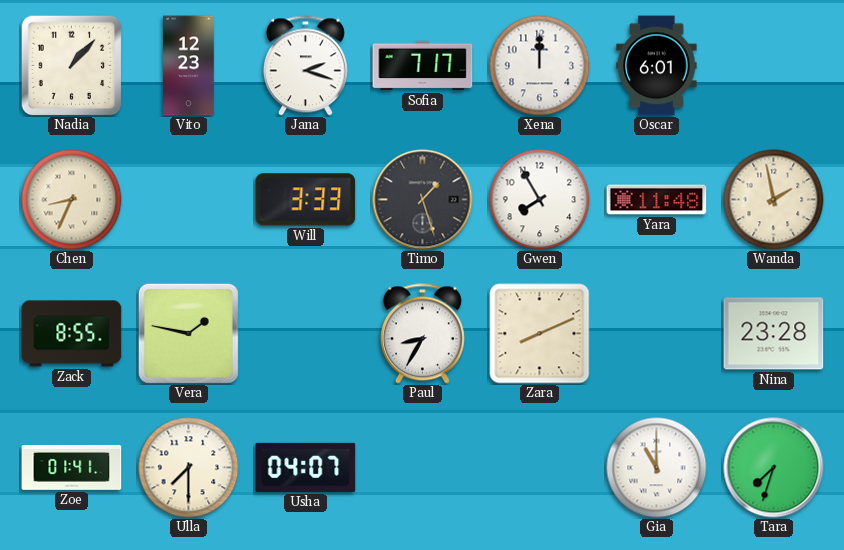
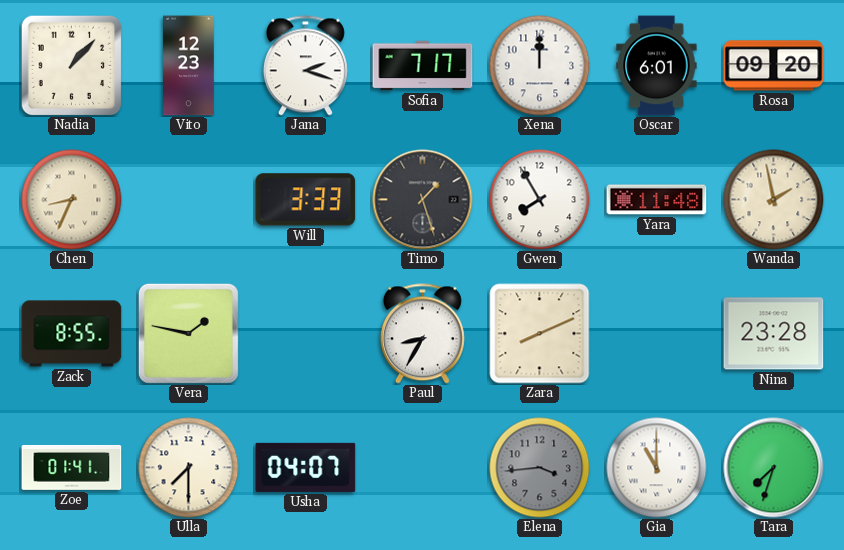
Rosa: none -> 09:20 (774, 66)
Elena: none -> 3:44 (540, 468)
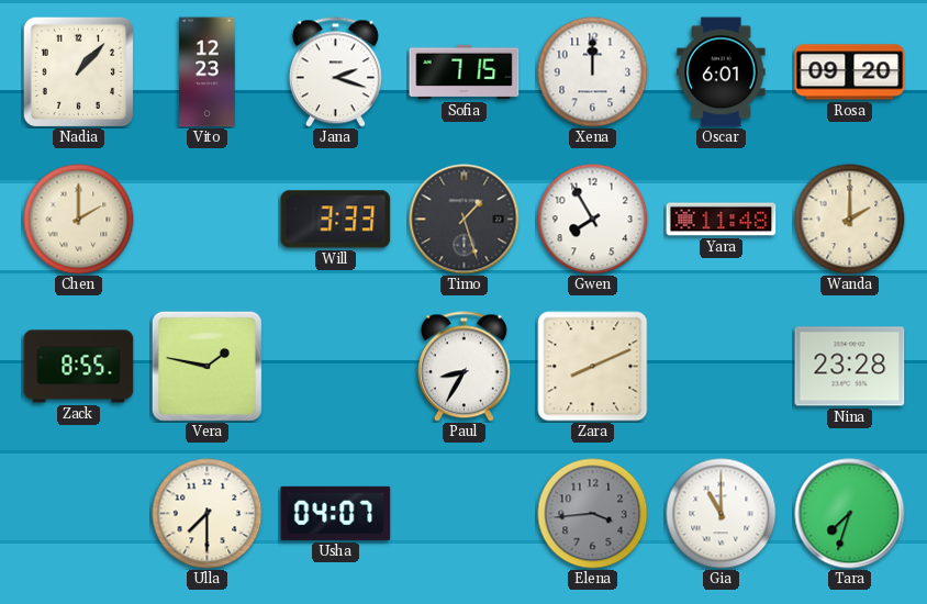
Sofia: 7:17 -> 7:15 (465, 72)
Chen: 8:34 -> 2:00 (79, 220)
Wanda: 1:58 -> 2:00 (850, 220)
Zoe: 01:41 -> none (72, 467)
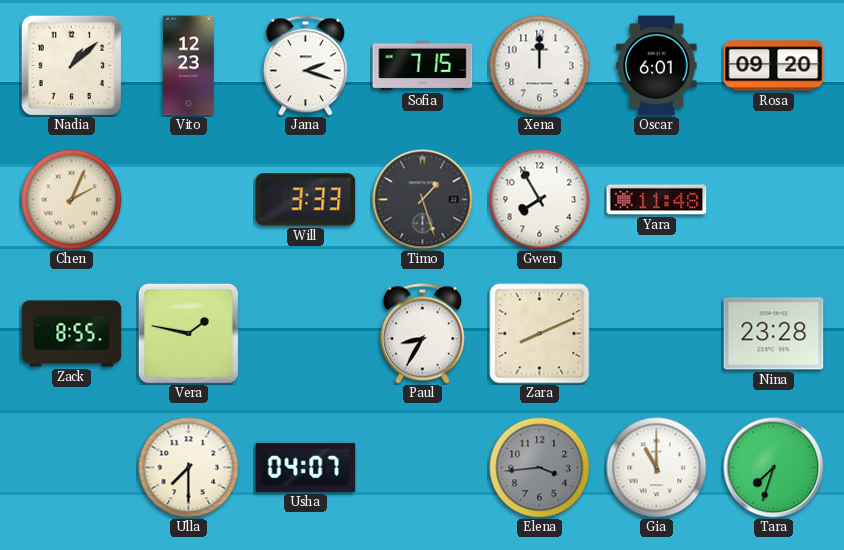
Nadia: 1:07 -> 1:08 (71, 65)
Chen: 2:00 -> 2:04 (72, 200)
Wanda: 2:00 -> none (850, 220)
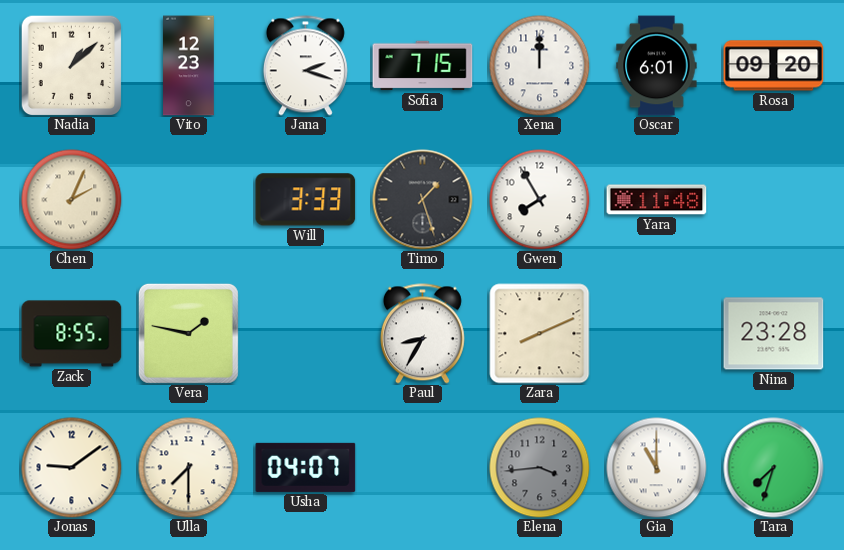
Jonas: none -> 9:09 (72, 468)
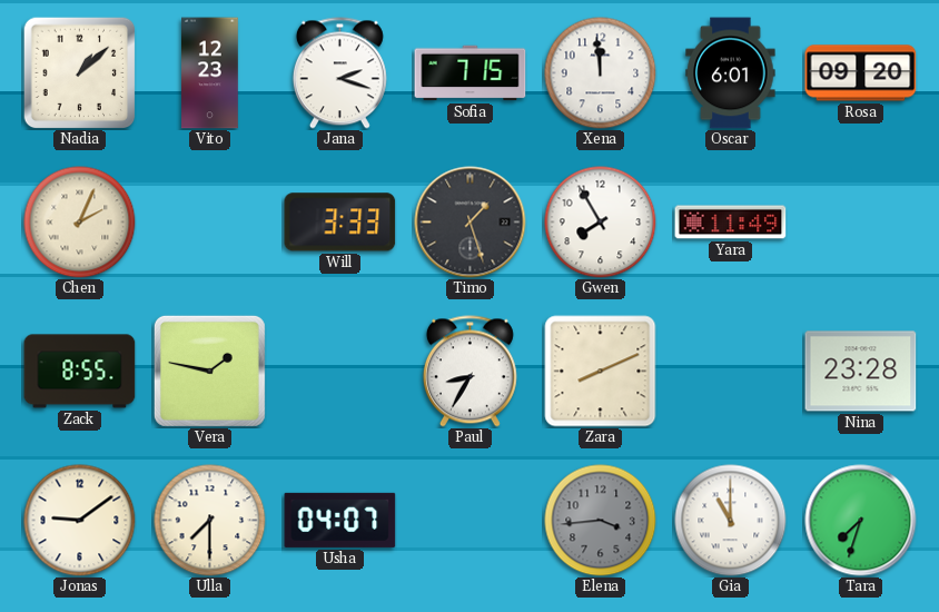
Xena: 12:00 -> 11:59 (601, 73)
Yara: 11:48 -> 11:49 (731, 223)
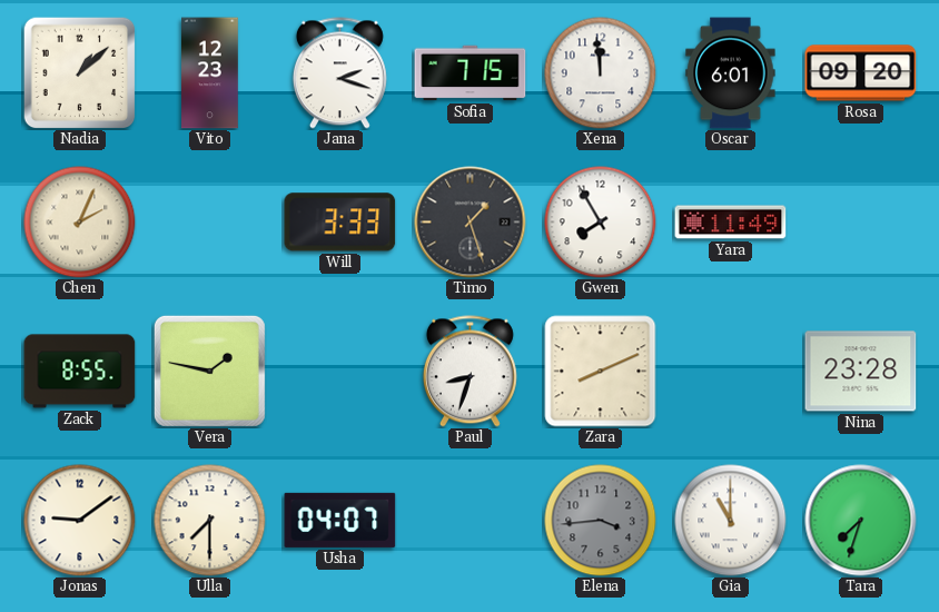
Paul: 8:35 -> 8:33 (469, 372)
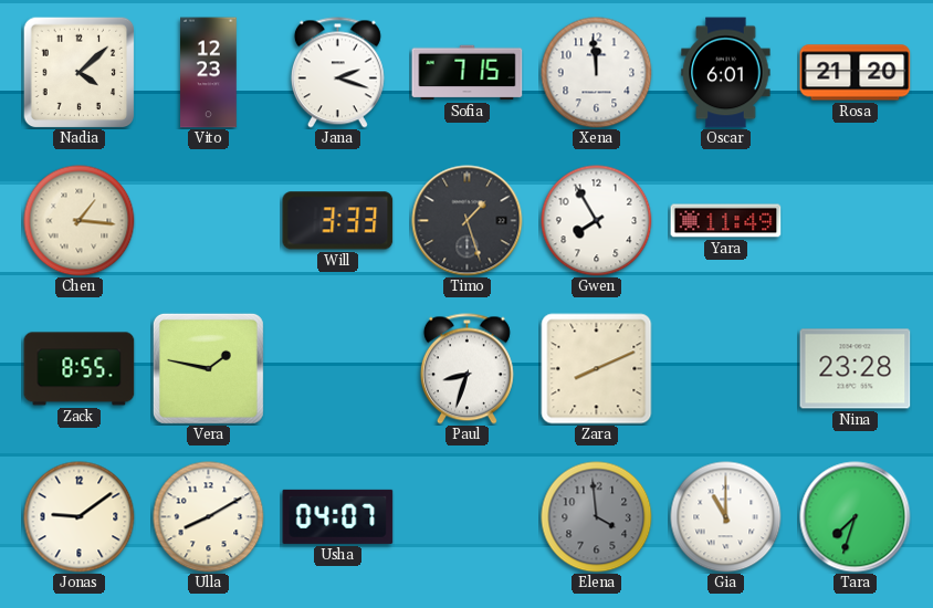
Nadia: 1:08 -> 4:08 (78, 72)
Rosa: 09:20 -> 21:20 (856, 73)
Chen: 2:04 -> 1:16 (80, 221)
Ulla: 7:30 -> 8:10 (209, 517)
Elena: 3:44 -> 3:59 (597, 517)
